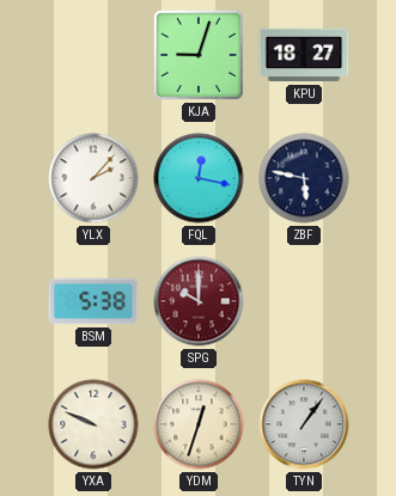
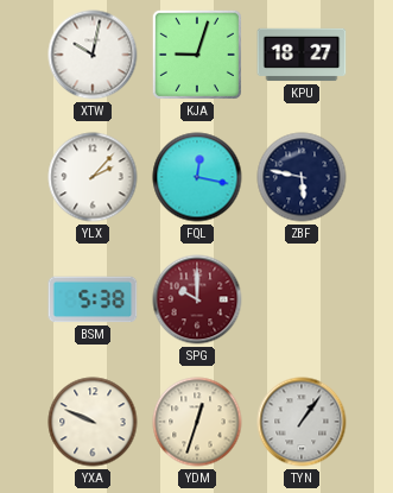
XTW: none -> 10:02 (93, 55)
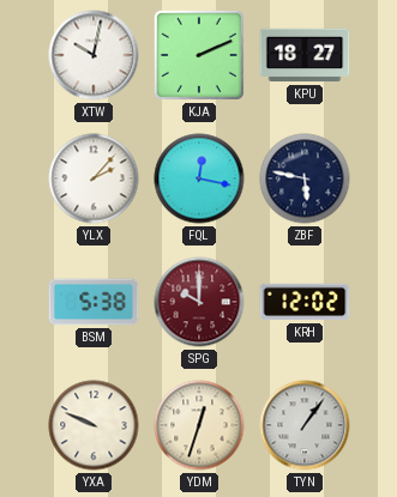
KJA: 9:03 -> 2:11 (199, 55)
KRH: none -> 12:02 (305, 302)
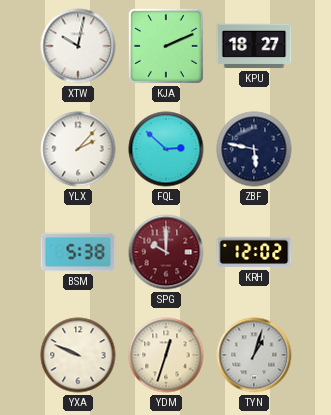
FQL: 12:17 -> 2:52 (166, 149)
TYN: 1:06 -> 1:03 (254, 355)
